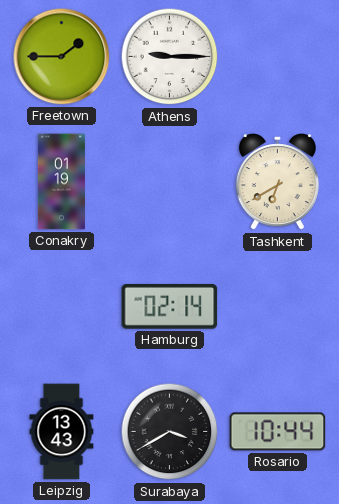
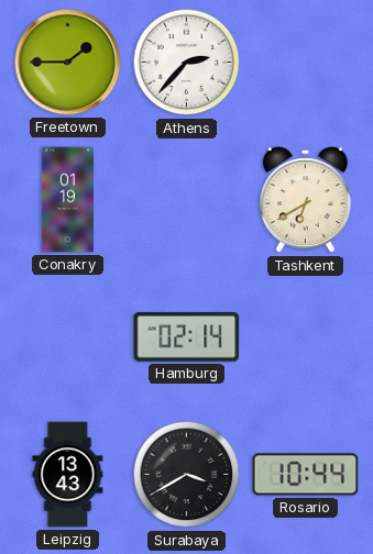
Athens: 9:15 -> 2:37 (187, 63)
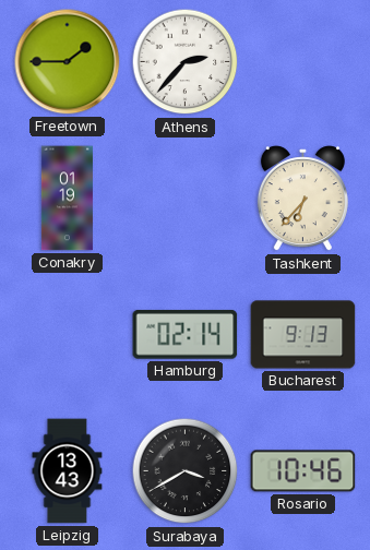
Tashkent: 6:40 -> 6:37 (302, 199)
Bucharest: none -> 9:13 (303, 335)
Rosario: 10:44 -> 10:46 (303, 471)
